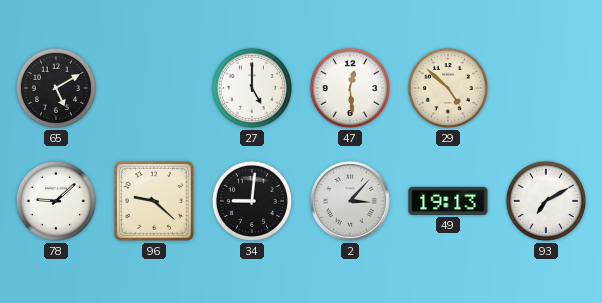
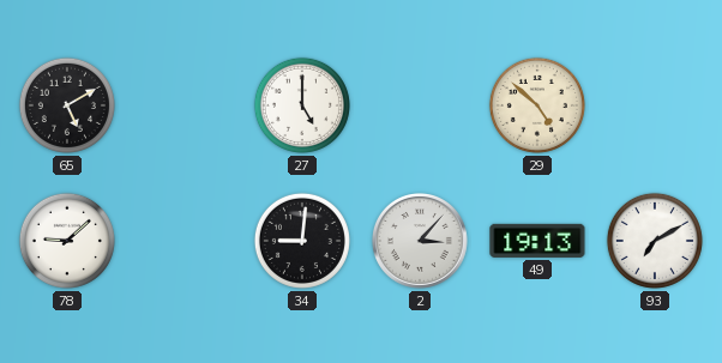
47: 12:29 -> none (350, 88)
96: 9:22 -> none (154, 201)
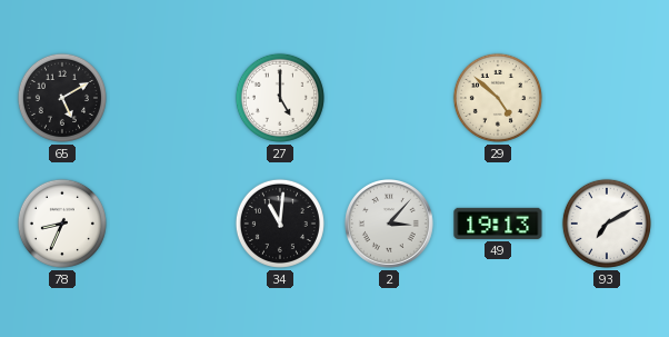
78: 9:08 -> 8:34 (62, 224)
34: 9:01 -> 11:01 (280, 224)
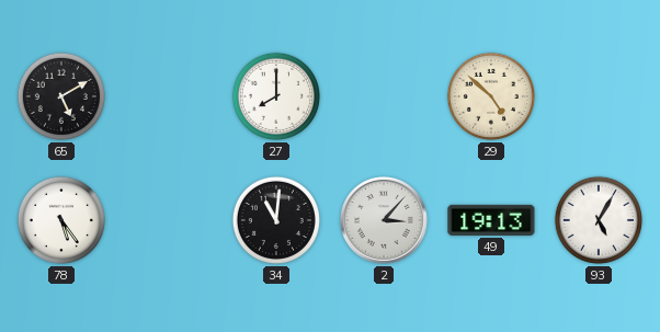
27: 5:00 -> 8:00 (276, 96)
78: 8:34 -> 5:24 (61, 220)
93: 7:10 -> 5:05 (599, 220)
